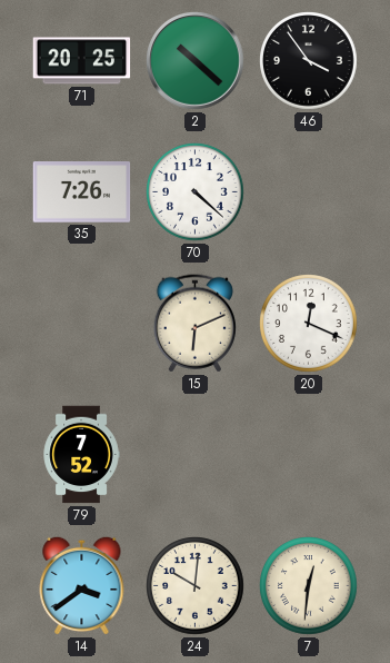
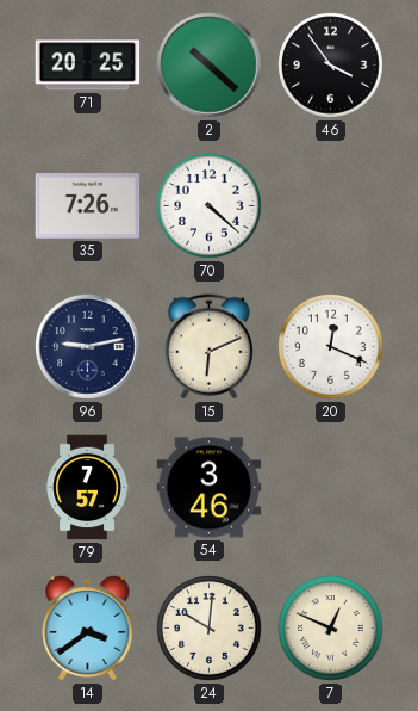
96: none -> 9:13 (88, 347)
79: 7:52 -> 7:57 (87, 488)
54: none -> 3:46 (210, 488)
7: 12:31 -> 12:49 (331, 629)
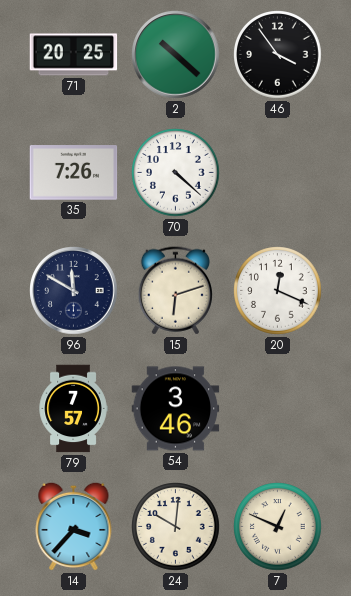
96: 9:13 -> 11:50 (74, 291)
15: 6:11 -> 6:12 (175, 291)
14: 3:39 -> 3:37 (74, 526)
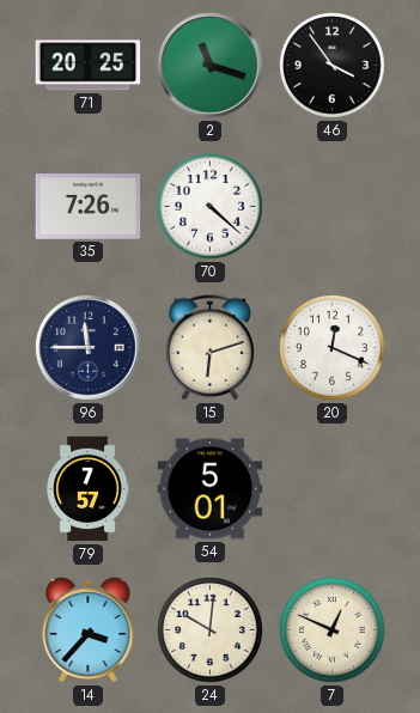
2: 10:22 -> 11:18 (211, 66)
96: 11:50 -> 11:45 (89, 348)
54: 3:46 -> 5:01 (211, 489)
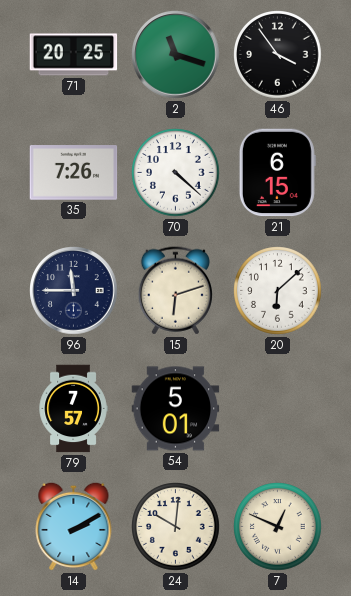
21: none -> 6:15 (277, 173)
20: 12:19 -> 6:08 (278, 291)
14: 3:37 -> 2:10 (74, 526)
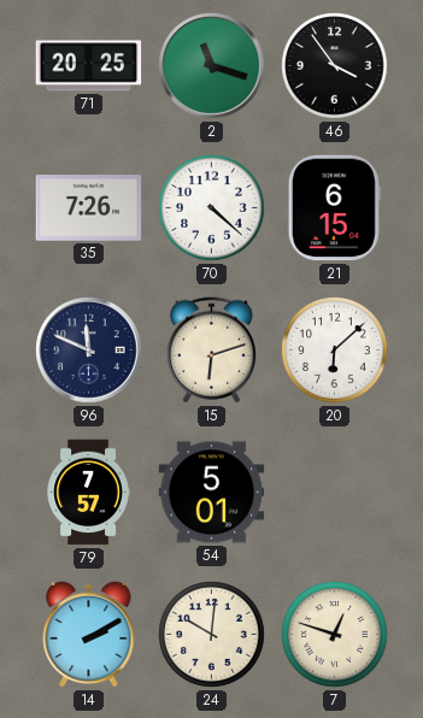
96: 11:45 -> 11:49 (89, 351)
7: 12:49 -> 12:48 (335, 635)
